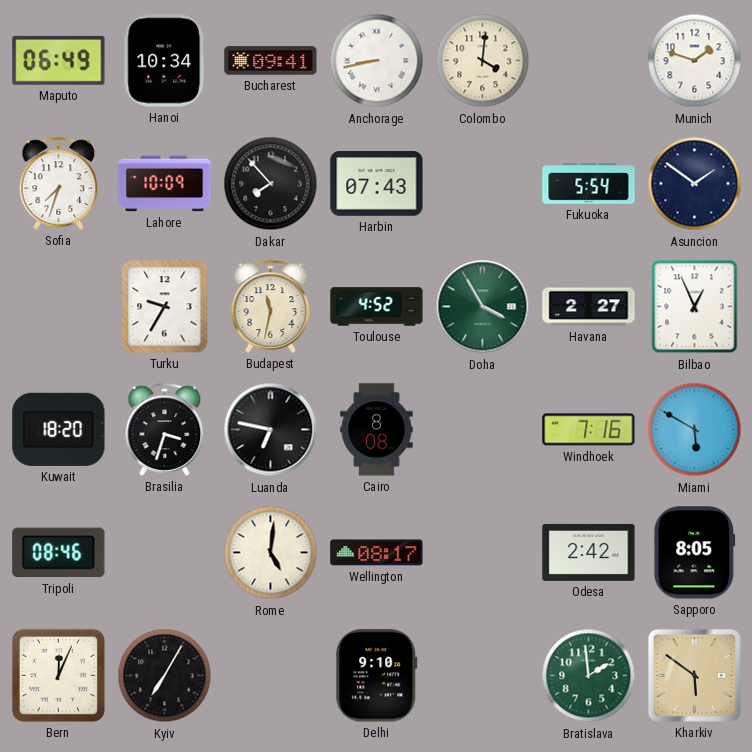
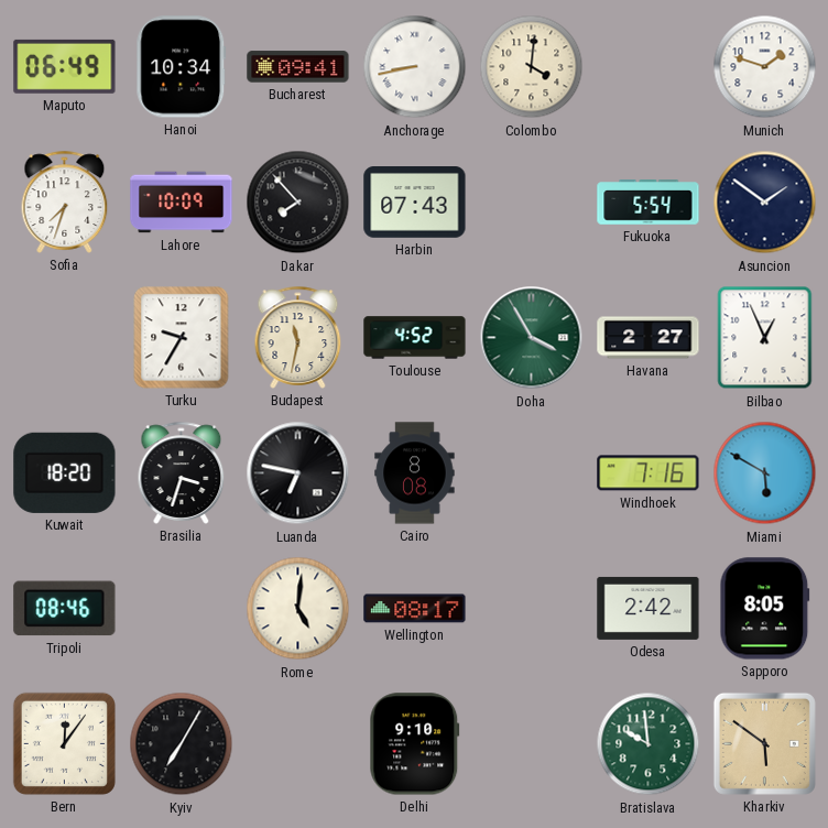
Bern: 12:04 -> 12:06 (64, 743)
Bratislava: 1:59 -> 9:59 (649, 744)
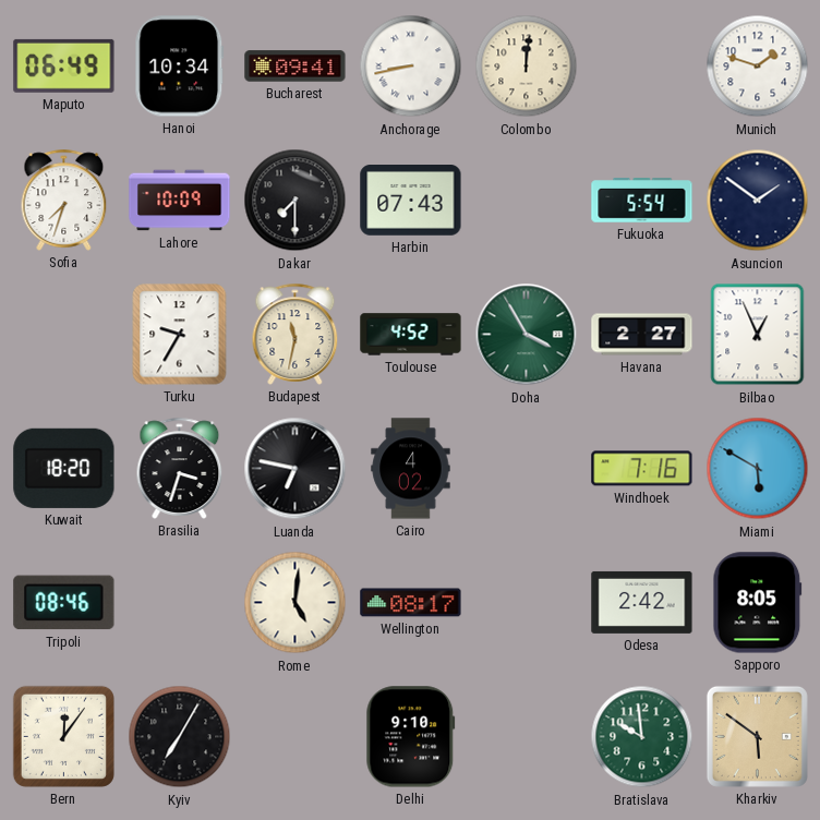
Colombo: 4:01 -> 12:01 (527, 67)
Dakar: 7:53 -> 7:30 (296, 201)
Cairo: 8:08 -> 4:02 (411, 469)
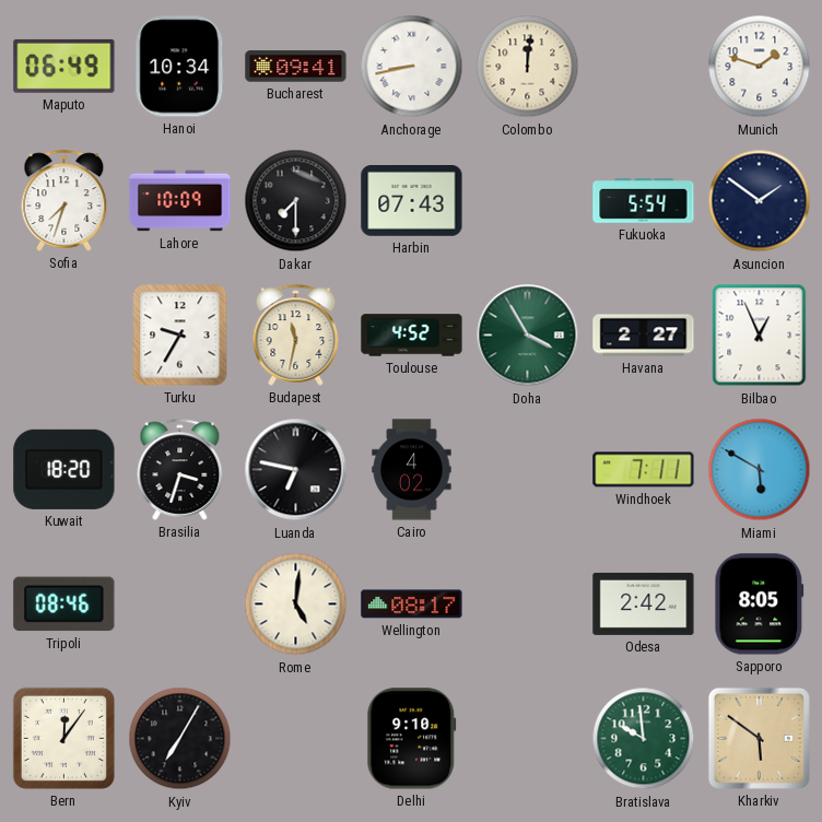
Windhoek: 7:16 -> 7:11 (644, 470)
